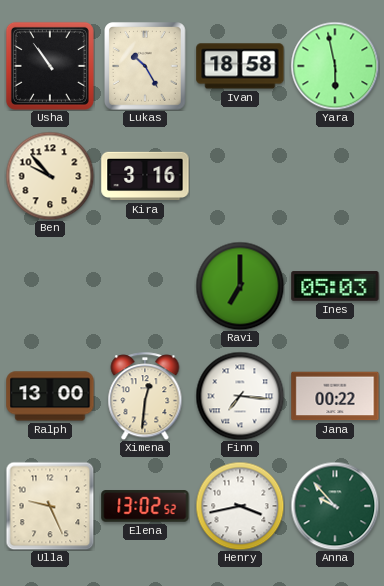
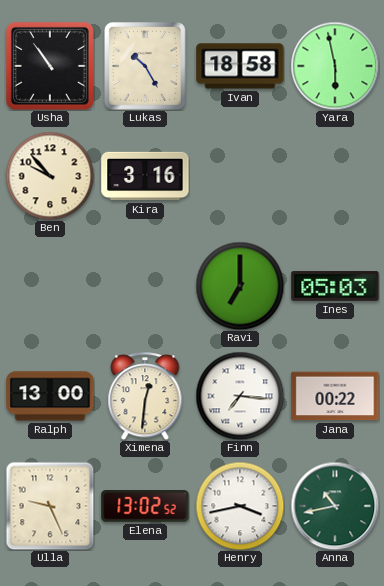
Anna: 9:53 -> 10:43 (335, 506)
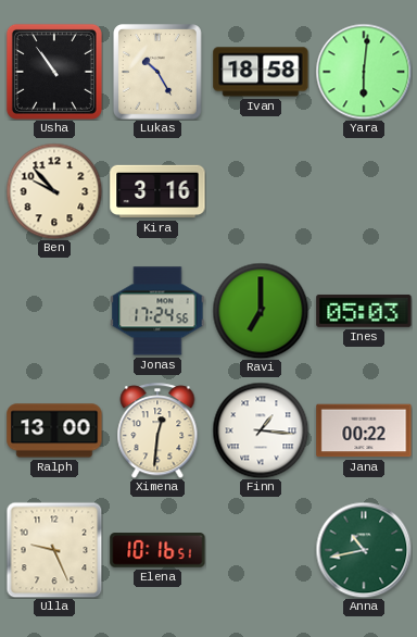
Yara: 5:58 -> 6:01 (364, 72)
Jonas: none -> 17:24 (157, 311)
Finn: 7:16 -> 1:16 (261, 430)
Elena: 13:02 -> 10:16 (157, 550)
Henry: 3:43 -> none (240, 506)
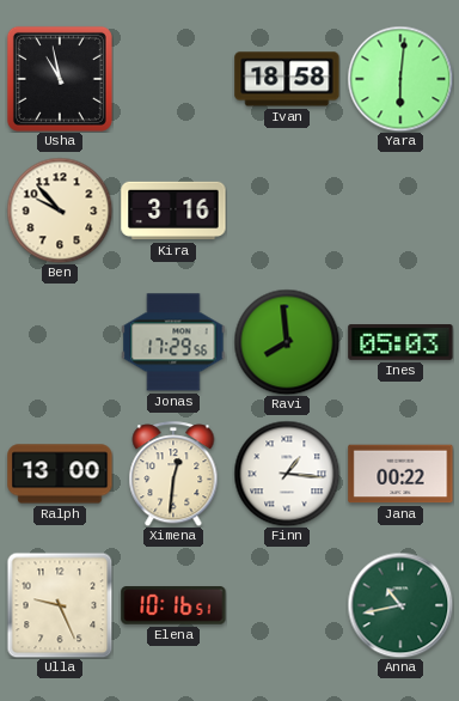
Usha: 10:54 -> 10:58 (60, 79)
Lukas: 10:25 -> none (159, 73)
Jonas: 17:24 -> 17:29 (173, 342)
Ravi: 7:00 -> 7:59 (287, 342)
